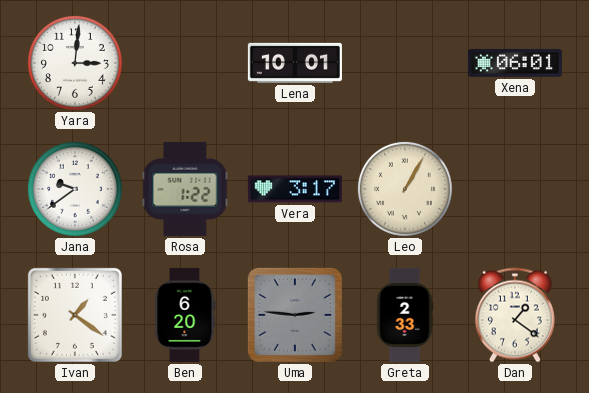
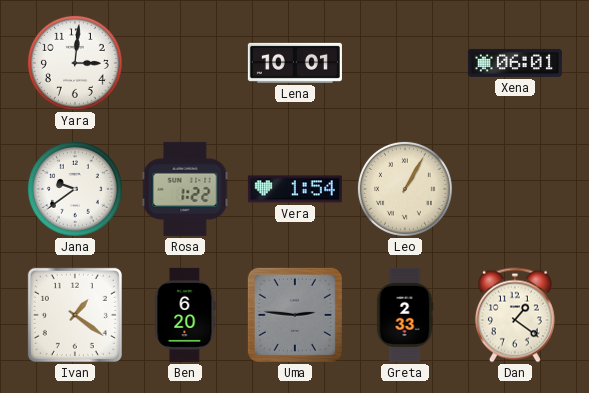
Vera: 3:17 -> 1:54 (295, 189)
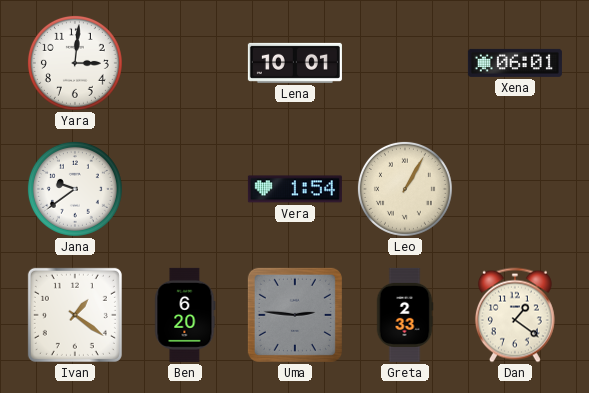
Rosa: 1:22 -> none (185, 189)
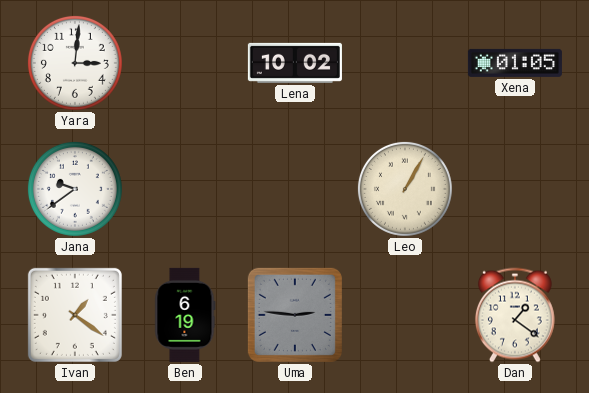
Lena: 10:01 -> 10:02 (295, 63)
Xena: 06:01 -> 01:05 (515, 63)
Vera: 1:54 -> none (295, 189)
Ben: 6:20 -> 6:19 (185, 315)
Greta: 2:33 -> none (405, 315)
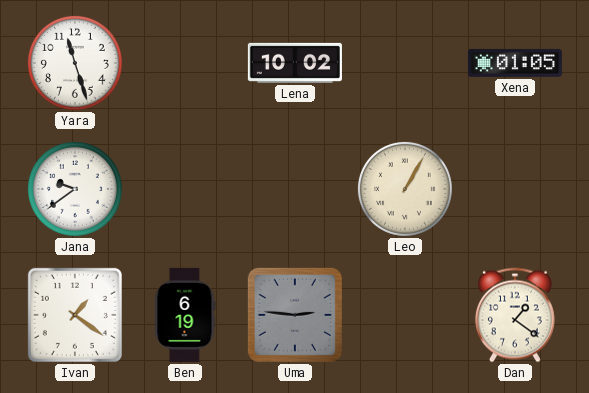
Yara: 3:01 -> 11:27 (75, 63)
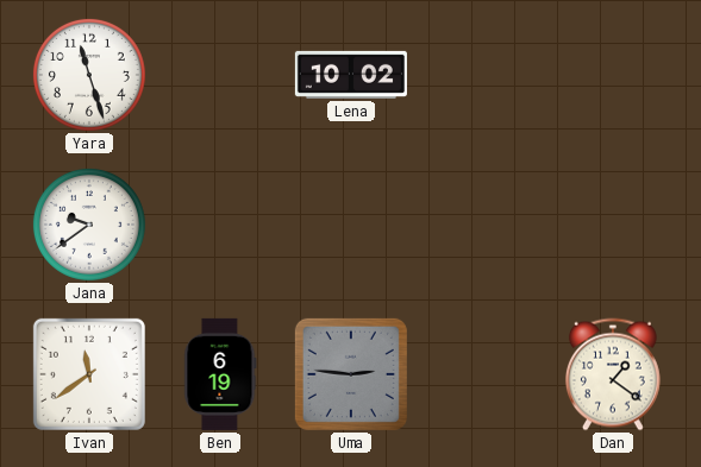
Xena: 01:05 -> none (515, 63)
Leo: 1:05 -> none (405, 189)
Ivan: 1:21 -> 11:39 (89, 374)
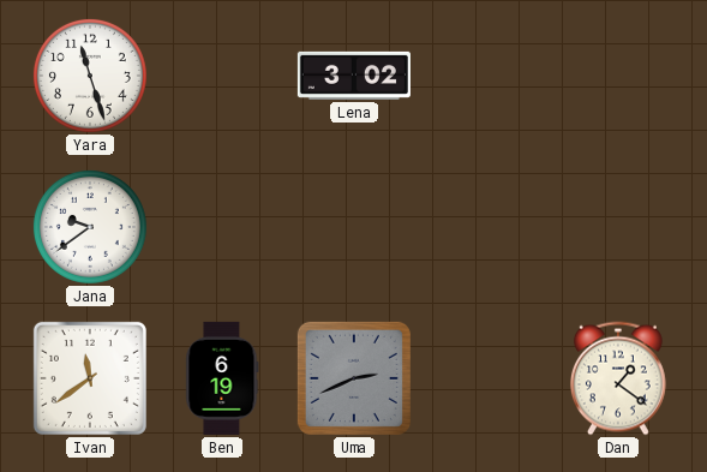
Lena: 10:02 -> 3:02 (354, 76)
Uma: 2:46 -> 2:41 (354, 378)
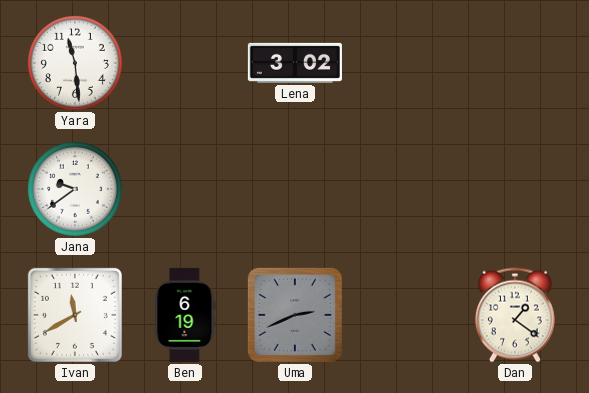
Yara: 11:27 -> 11:29 (75, 63)
Ivan: 11:39 -> 11:40 (75, 315)
